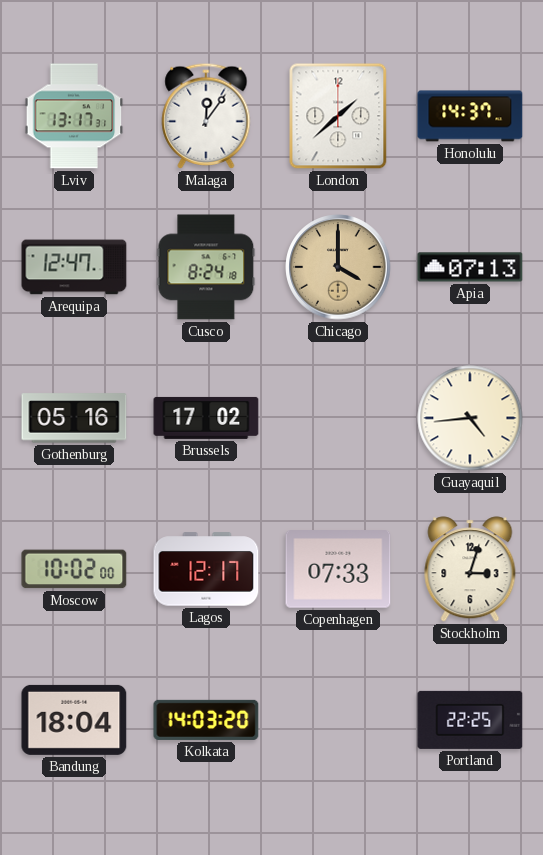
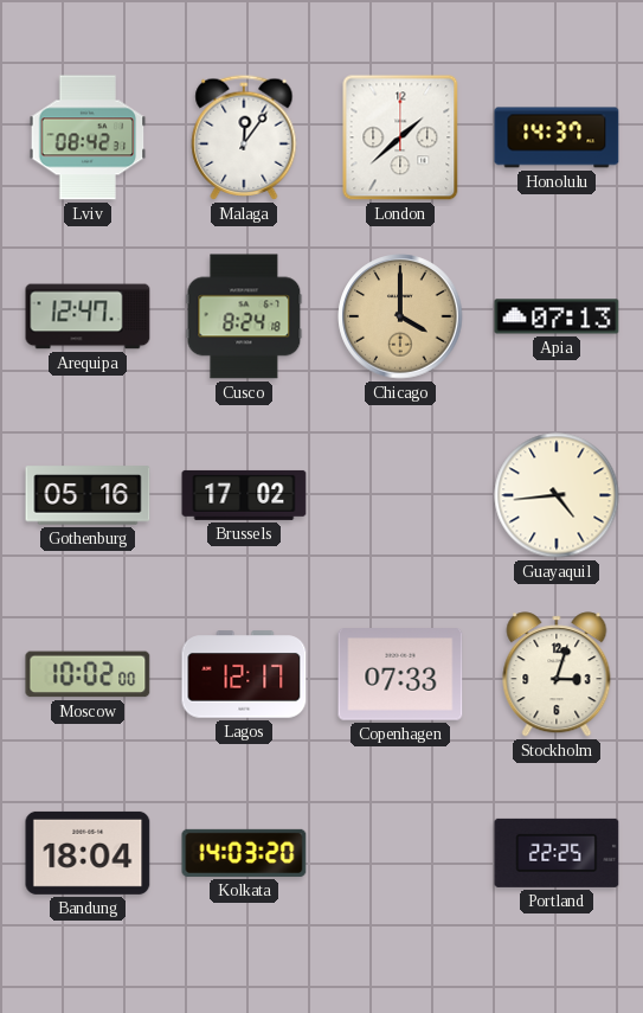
Lviv: 13:17 -> 08:42 (88, 137)
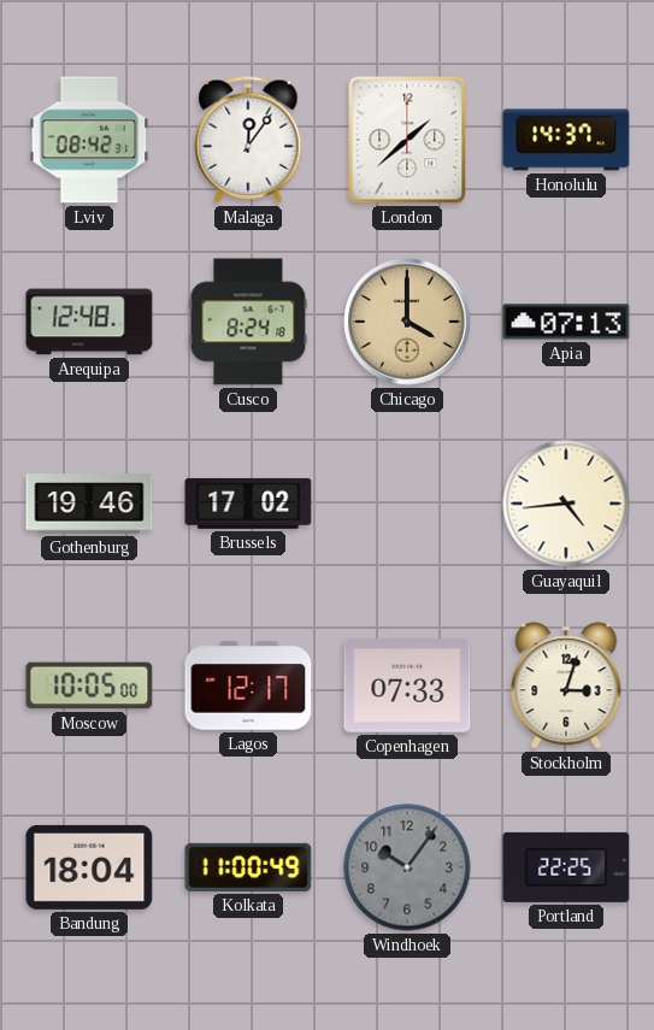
Arequipa: 12:47 -> 12:48 (89, 322)
Gothenburg: 05:16 -> 19:46 (89, 504)
Moscow: 10:02 -> 10:05 (89, 685)
Kolkata: 14:03 -> 11:00 (248, 867)
Windhoek: none -> 10:06 (407, 867)
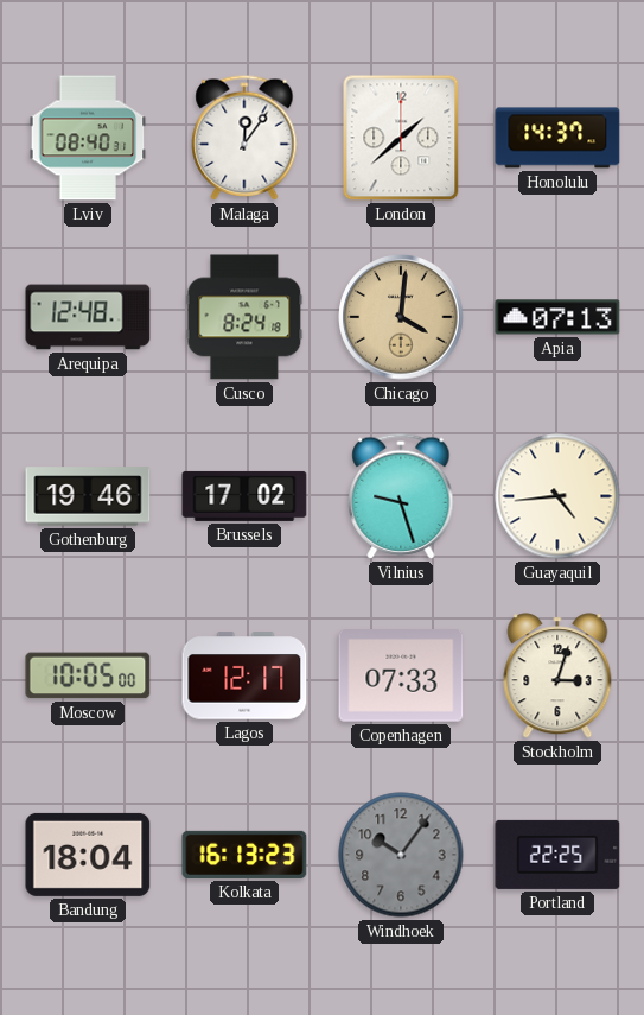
Lviv: 08:42 -> 08:40 (88, 138)
Chicago: 4:00 -> 4:01 (401, 317)
Vilnius: none -> 9:27 (401, 496)
Kolkata: 11:00 -> 16:13 (244, 855)
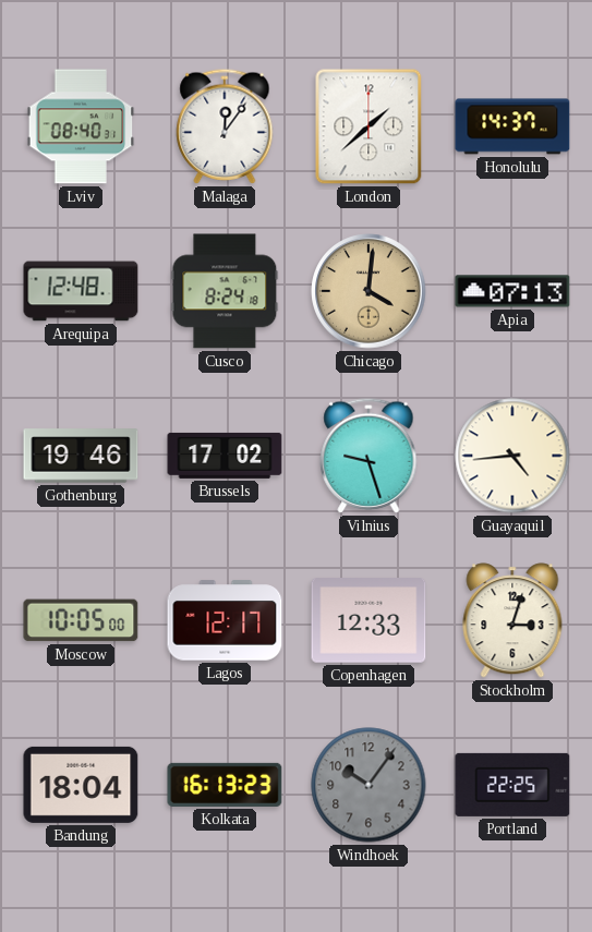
Copenhagen: 07:33 -> 12:33 (369, 620)
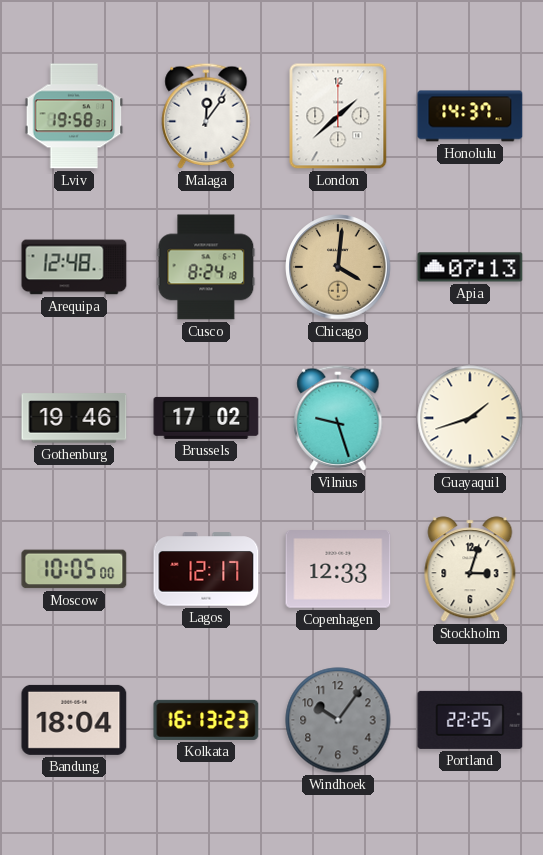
Lviv: 08:40 -> 19:58 (74, 116)
Guayaquil: 4:44 -> 1:42 (470, 418)
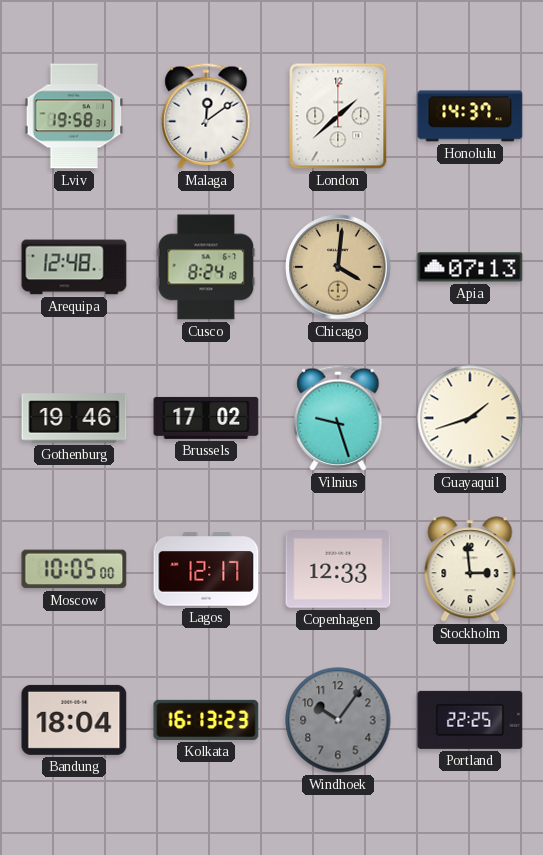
Malaga: 12:06 -> 12:09 (206, 116)
Stockholm: 3:03 -> 2:59 (470, 569)
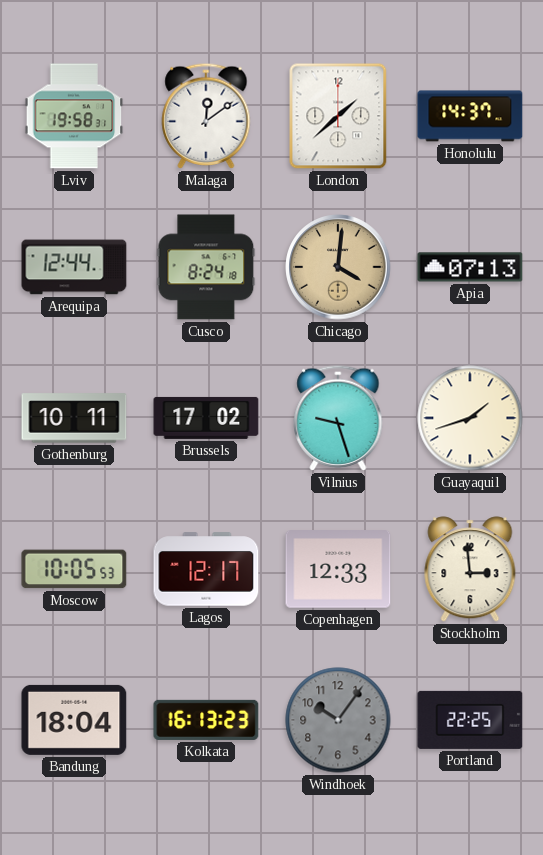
Arequipa: 12:48 -> 12:44 (74, 267)
Gothenburg: 19:46 -> 10:11 (74, 418)
Moscow: 10:05:00 -> 10:05:53 (74, 569)
